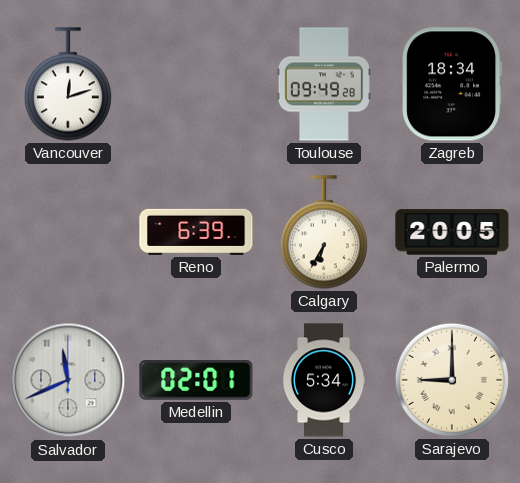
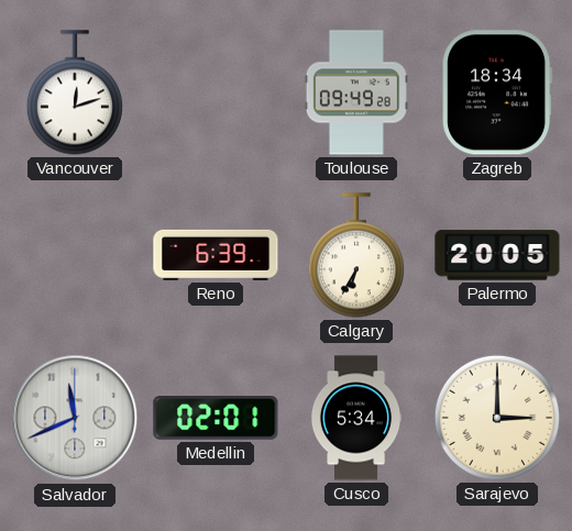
Sarajevo: 9:00 -> 3:00 (497, 418)
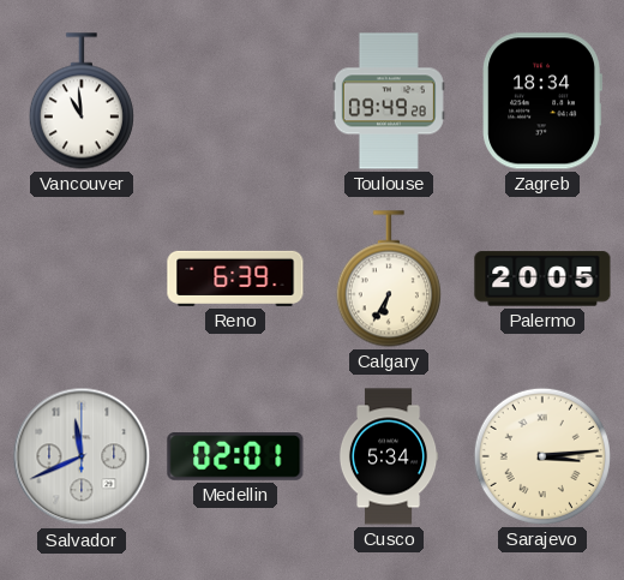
Vancouver: 12:12 -> 10:59 (82, 101)
Sarajevo: 3:00 -> 3:14 (542, 456)
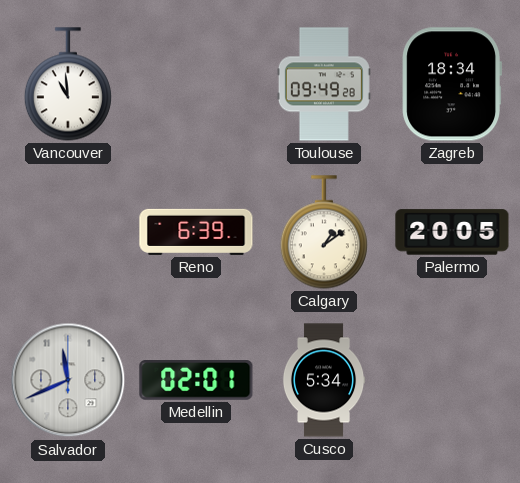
Calgary: 6:35 -> 1:09 (324, 232)
Sarajevo: 3:14 -> none (542, 456)
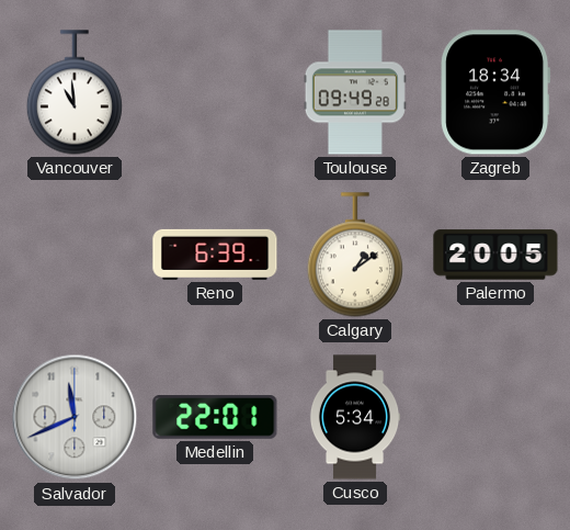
Medellin: 02:01 -> 22:01 (215, 418)
